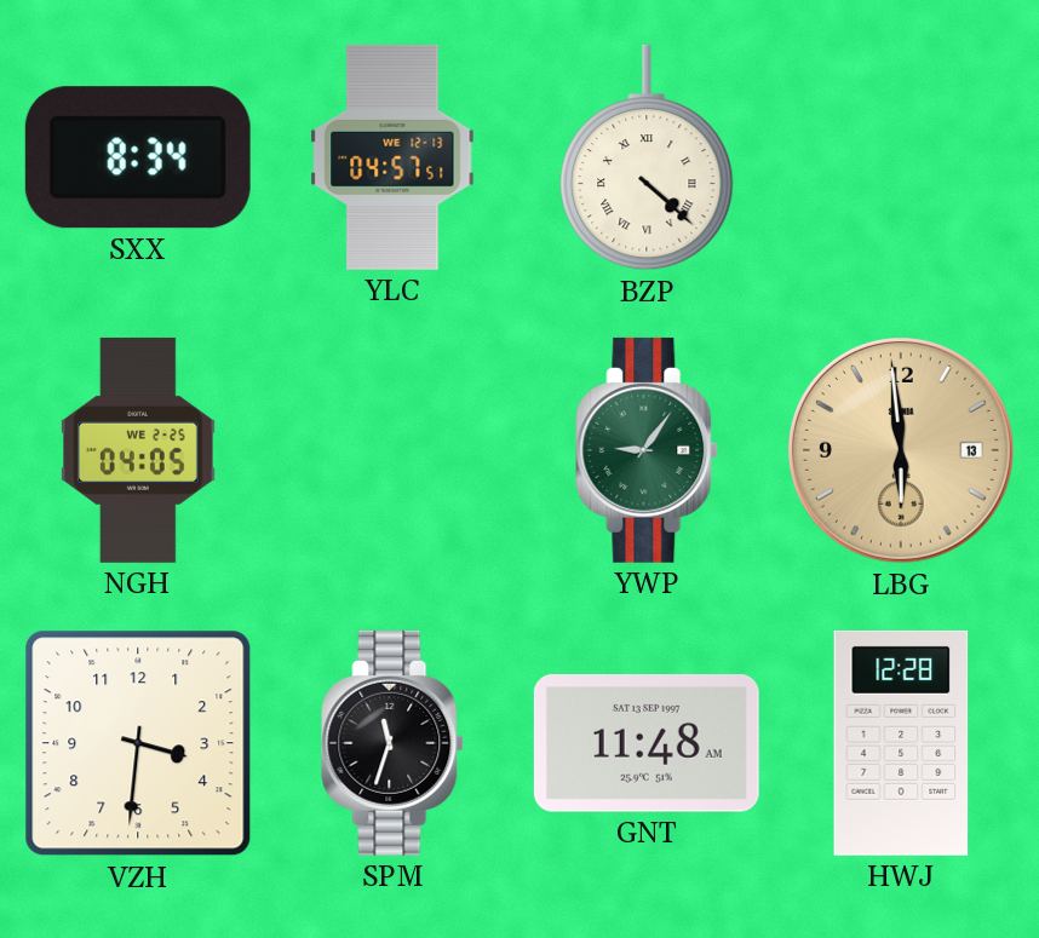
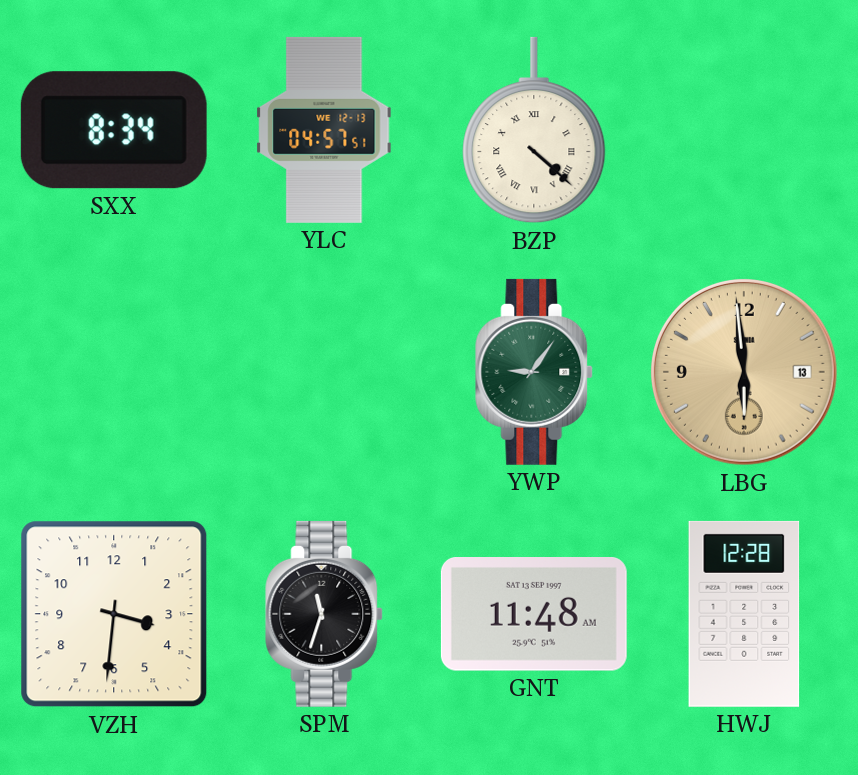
NGH: 04:05 -> none (139, 450)
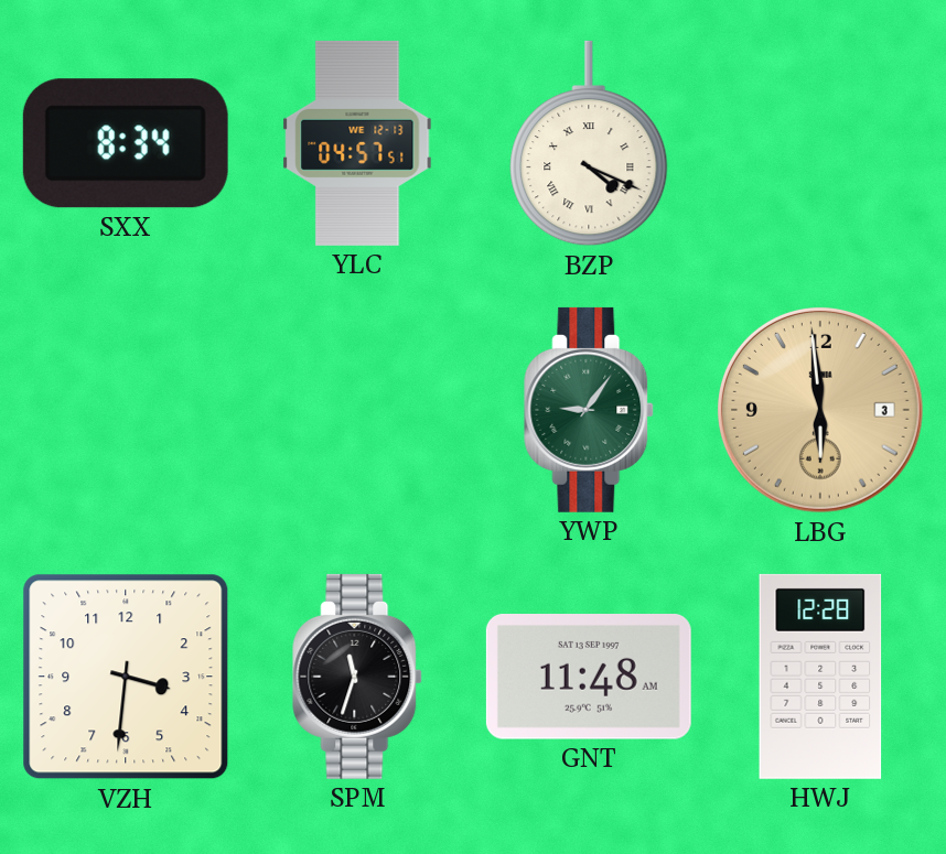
BZP: 4:22 -> 4:19 (589, 143)
LBG date: 13 -> 3 (821, 411)
